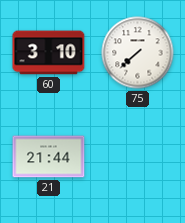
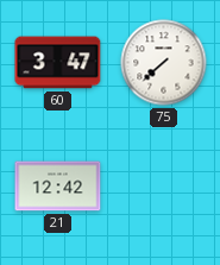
60: 3:10 -> 3:47 (58, 63)
21: 21:44 -> 12:42 (58, 187)
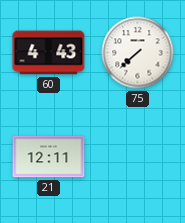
60: 3:47 -> 4:43 (49, 53)
21: 12:42 -> 12:11 (49, 157)
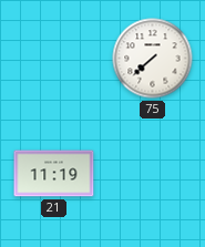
60: 4:43 -> none (49, 53)
21: 12:11 -> 11:19 (54, 174)
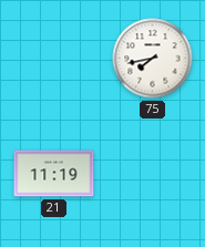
75: 7:38 -> 7:43 (153, 59)
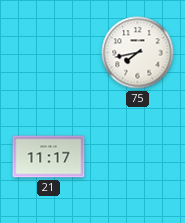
21: 11:19 -> 11:17 (49, 157)
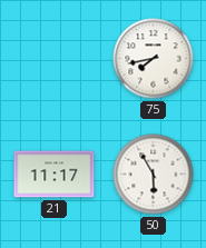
50: none -> 5:55 (154, 175)
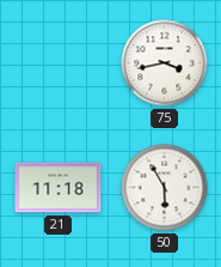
75: 7:43 -> 3:43 (165, 63)
21: 11:17 -> 11:18 (59, 188)
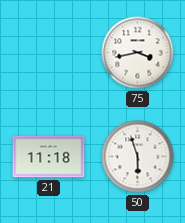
50: 5:55 -> 5:57 (138, 157)
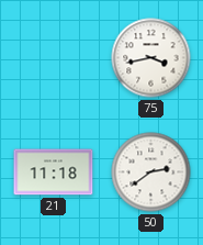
50: 5:57 -> 2:39 (151, 172)
